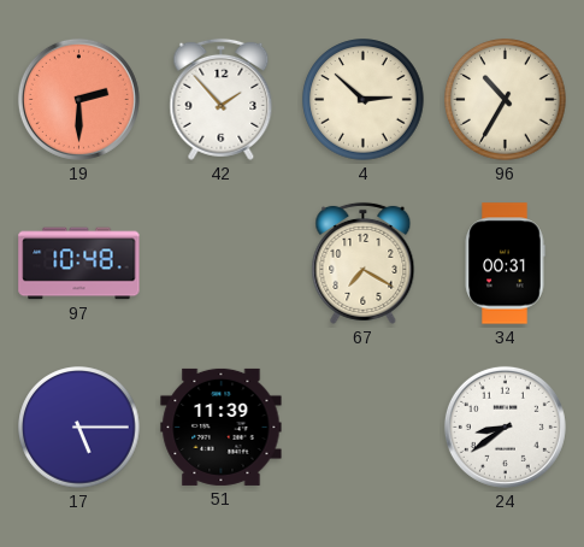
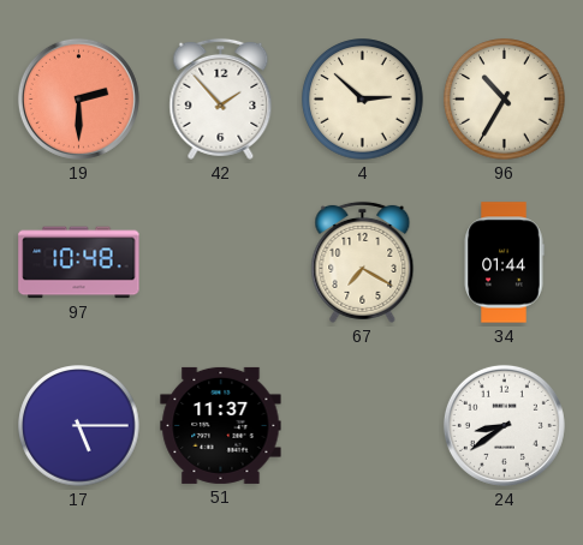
34: 00:31 -> 01:44 (504, 263)
51: 11:39 -> 11:37 (221, 425)
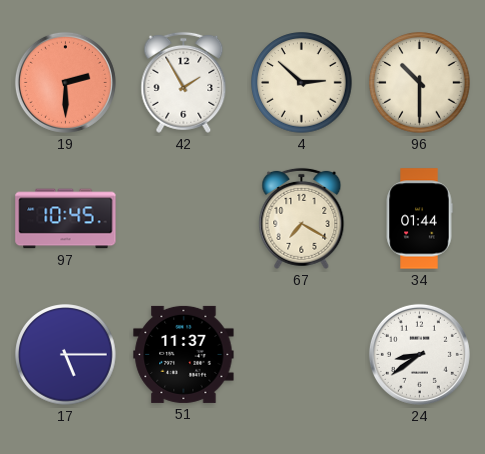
42: 1:53 -> 1:55 (184, 82)
96: 10:35 -> 10:30 (420, 83)
97: 10:48 -> 10:45 (66, 219)
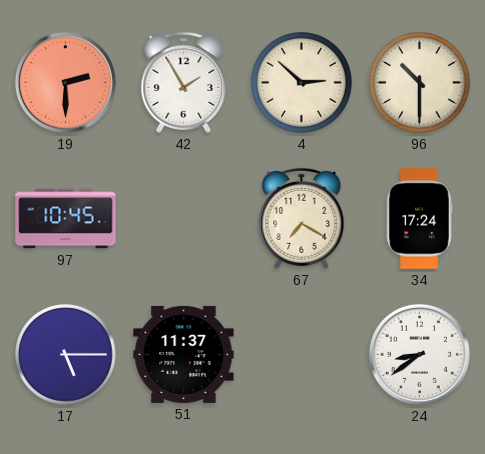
34: 01:44 -> 17:24 (419, 219)
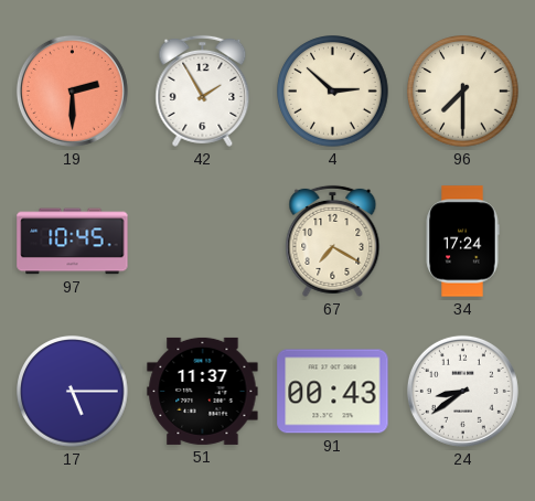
96: 10:30 -> 7:30 (463, 92)
91: none -> 00:43 (333, 392)
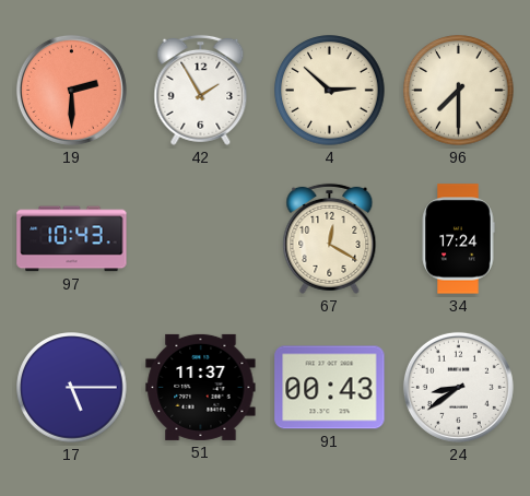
97: 10:45 -> 10:43 (72, 239)
67: 7:20 -> 12:20 (330, 238)
